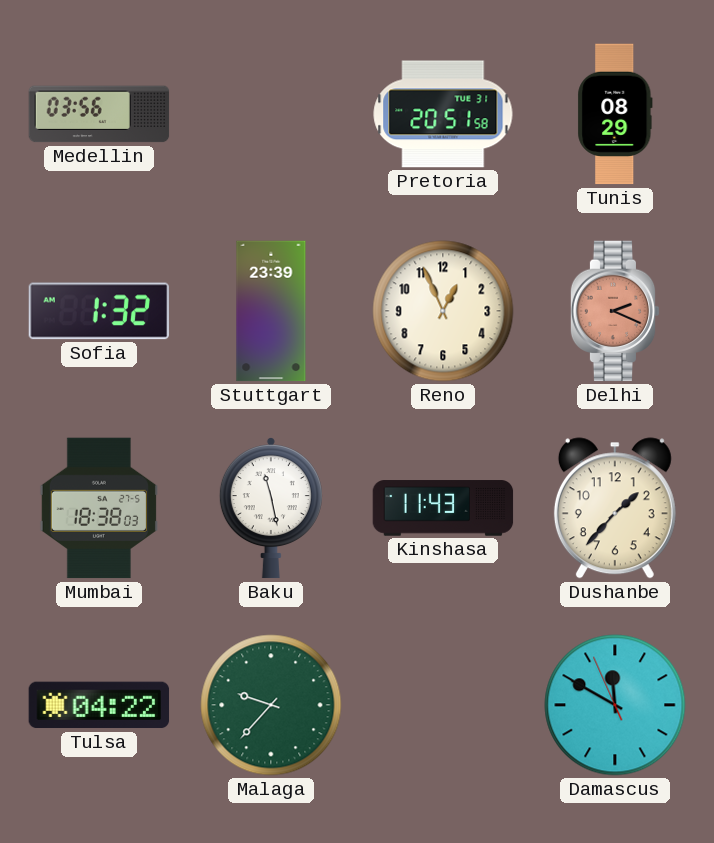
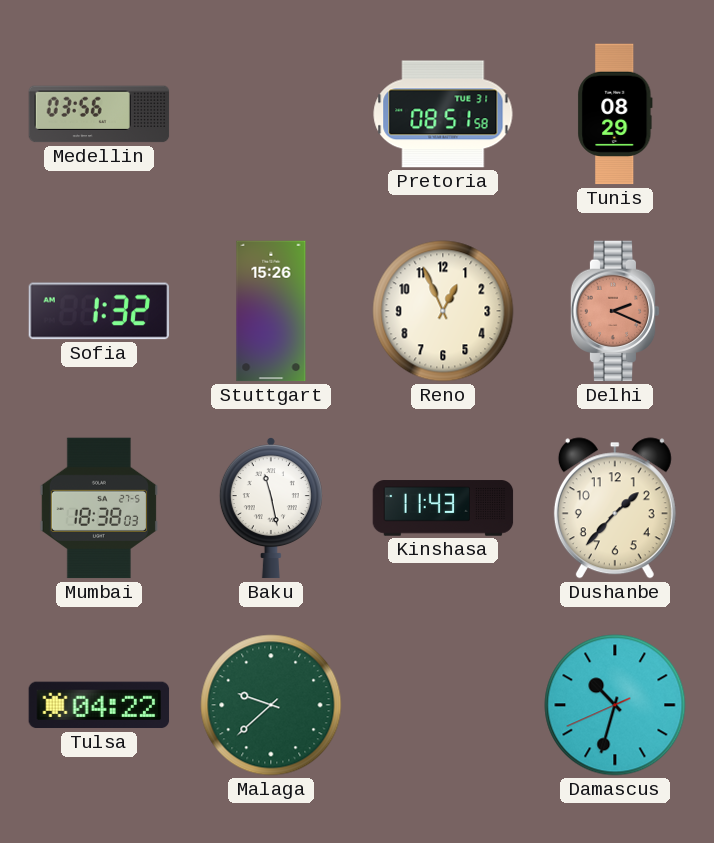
Pretoria: 20:51 -> 08:51 (443, 114)
Stuttgart: 23:39 -> 15:26 (271, 311)
Malaga: 9:37 -> 9:38 (271, 705)
Damascus: 11:49 -> 10:32 (615, 705)
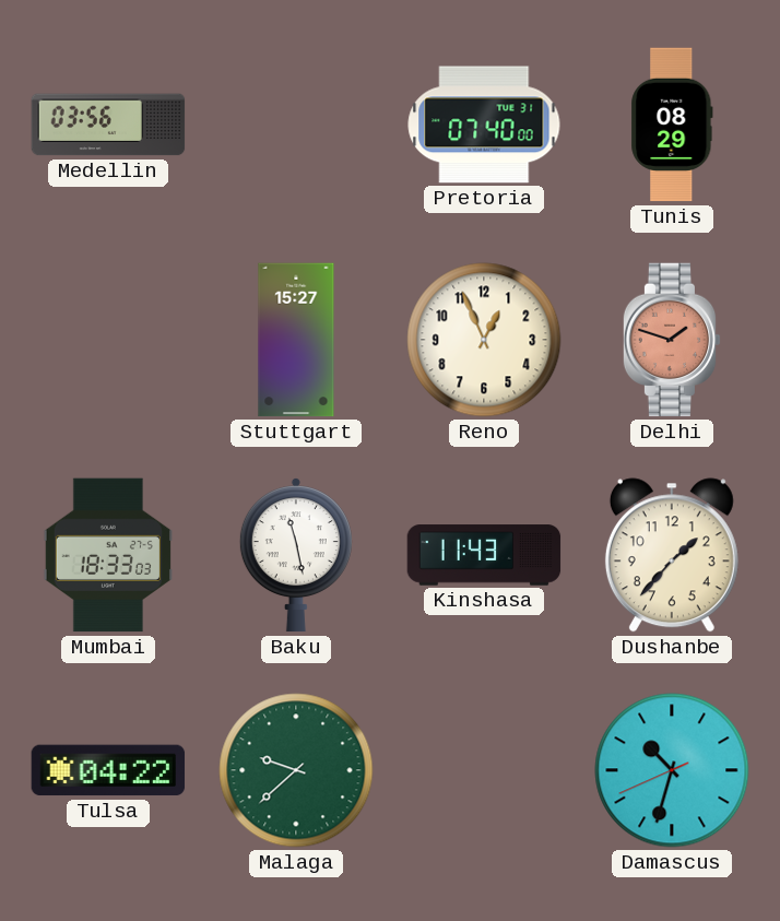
Pretoria: 08:51 -> 07:40 (484, 125)
Sofia: 1:32 -> none (99, 311)
Stuttgart: 15:26 -> 15:27 (296, 340)
Delhi: 2:19 -> 1:48 (672, 340)
Mumbai: 18:38 -> 18:33 (107, 555)
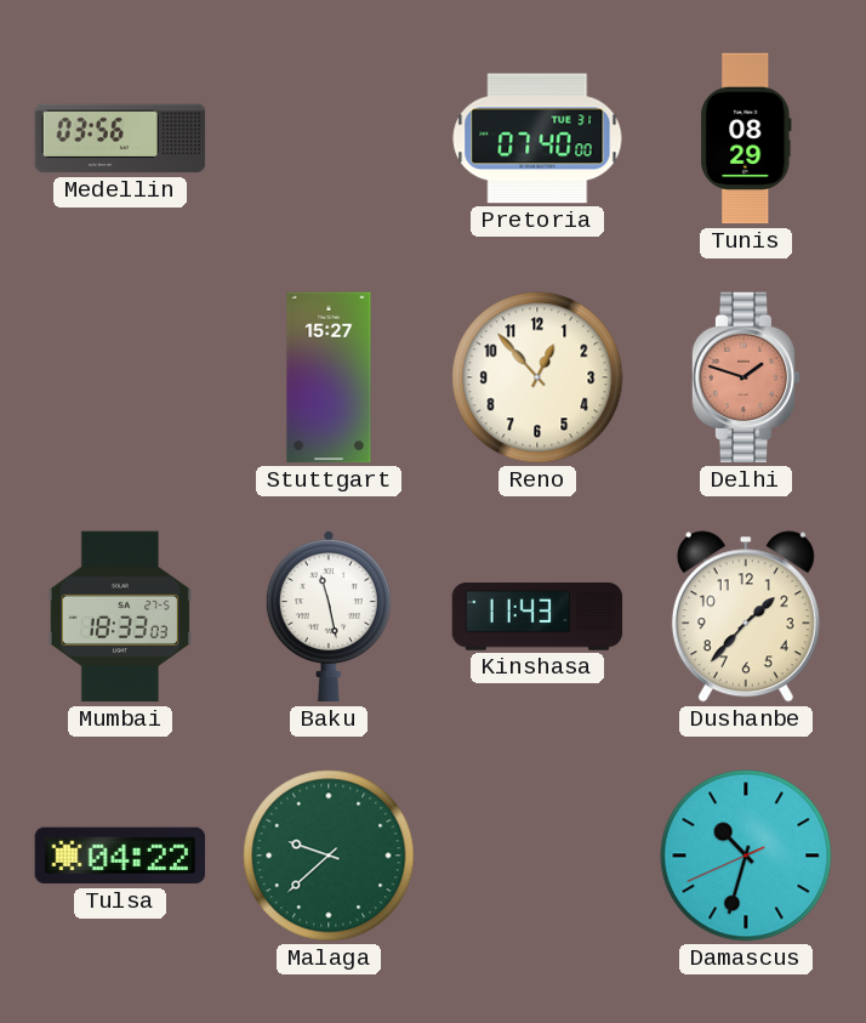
Reno: 12:56 -> 12:53 (537, 377)
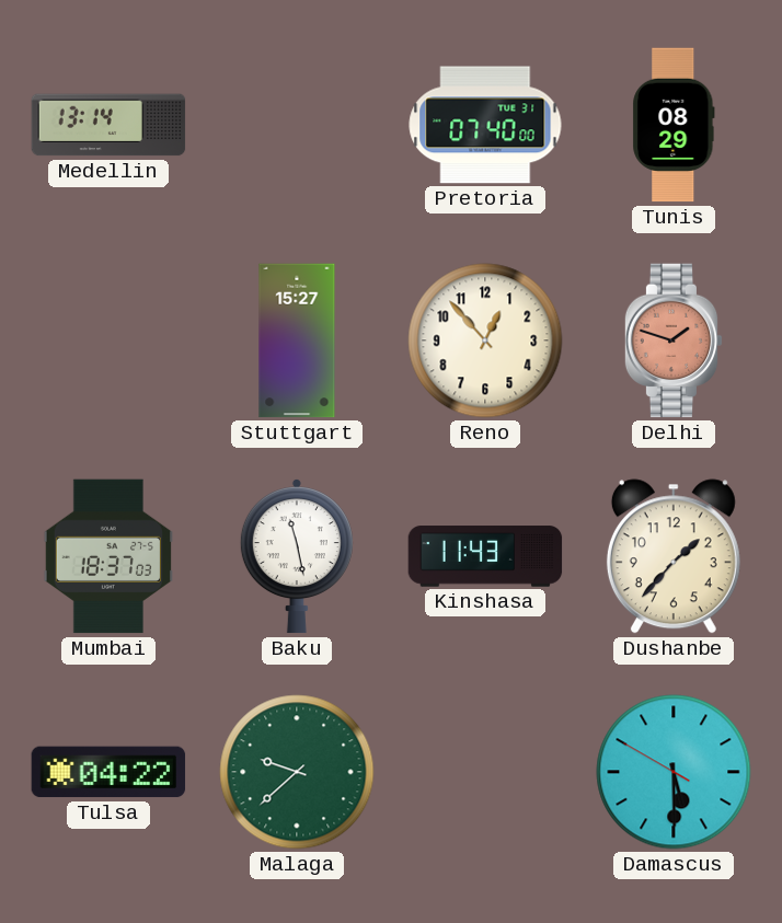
Medellin: 03:56 -> 13:14 (108, 125)
Mumbai: 18:33 -> 18:37 (107, 556)
Damascus: 10:32 -> 5:29 (674, 772)
